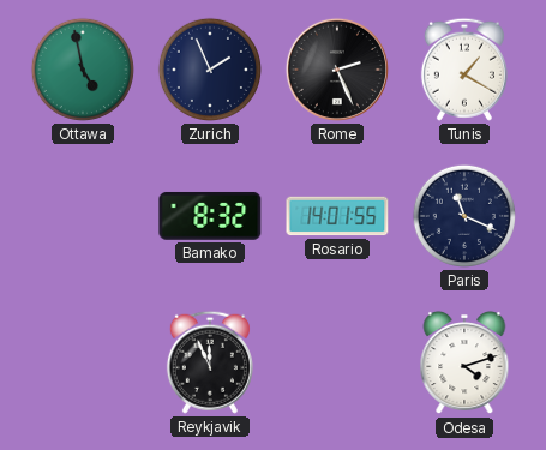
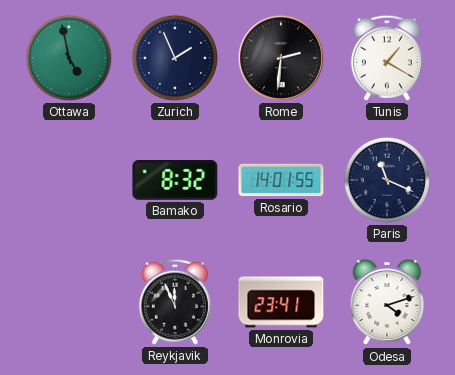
Rome: 2:26 -> 2:31 (281, 58)
Monrovia: none -> 23:41 (281, 302)
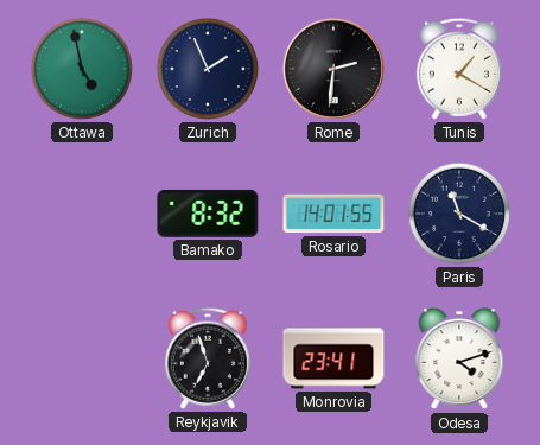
Paris: 11:19 -> 11:20 (459, 214)
Reykjavik: 11:56 -> 6:57 (208, 358)
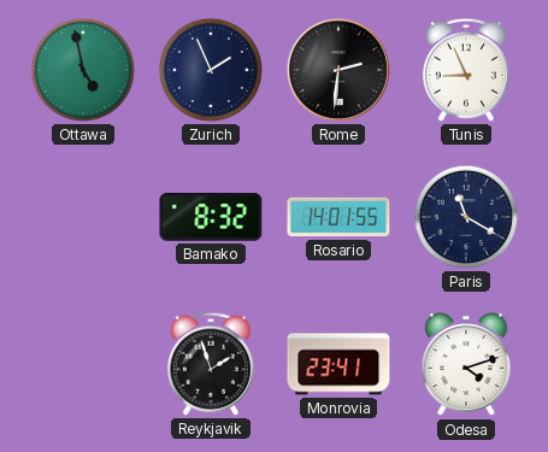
Tunis: 1:20 -> 8:56 (466, 70)
Reykjavik: 6:57 -> 1:57 (211, 364)
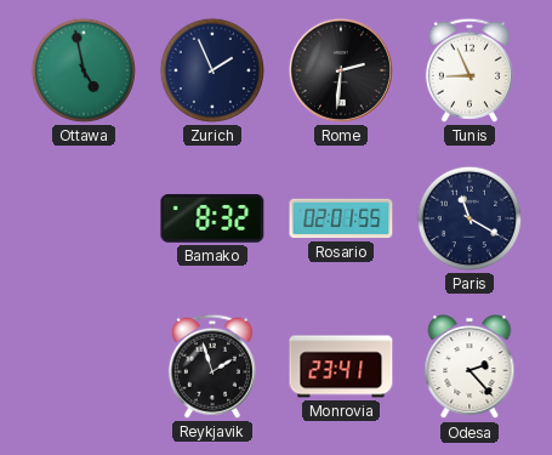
Rosario: 14:01 -> 02:01 (341, 218)
Odesa: 4:12 -> 2:23 (470, 366)
